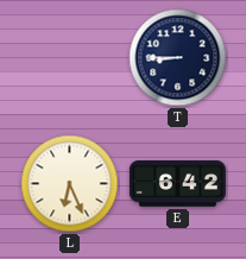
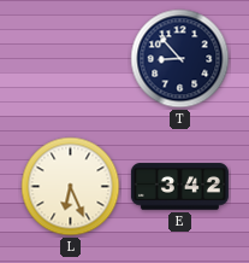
T: 8:45 -> 8:53 (180, 59)
E: 6:42 -> 3:42 (179, 187)
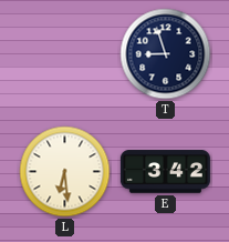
T: 8:53 -> 8:57 (166, 54)
L: 6:26 -> 6:29 (65, 172)
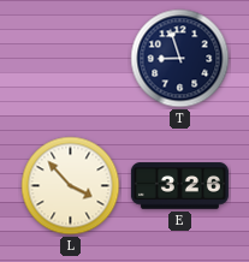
L: 6:29 -> 3:53 (71, 186)
E: 3:42 -> 3:26 (179, 186)
